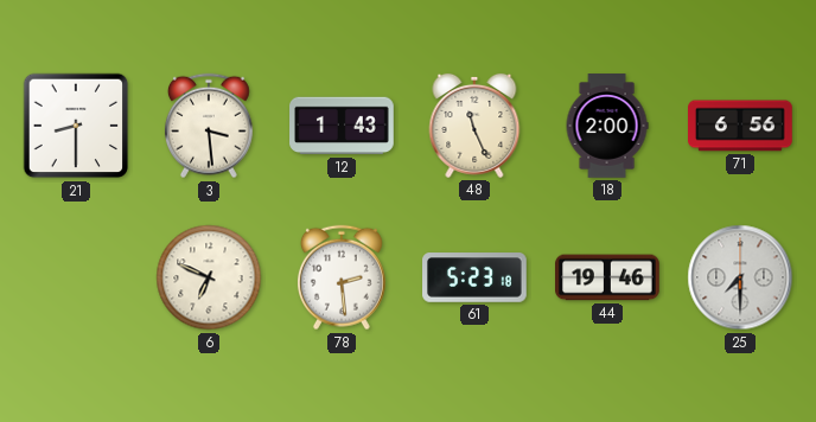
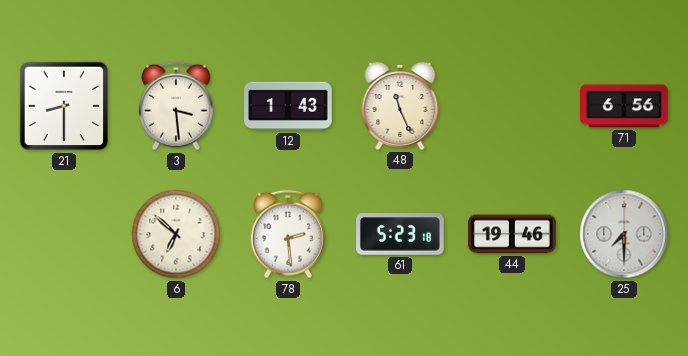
18: 2:00 -> none (607, 126)
6: 6:49 -> 6:52 (176, 234)
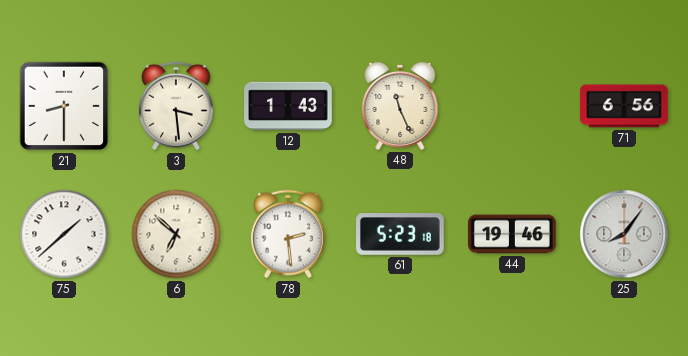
75: none -> 1:38 (64, 234)
25: 7:30 -> 8:06 (624, 234)
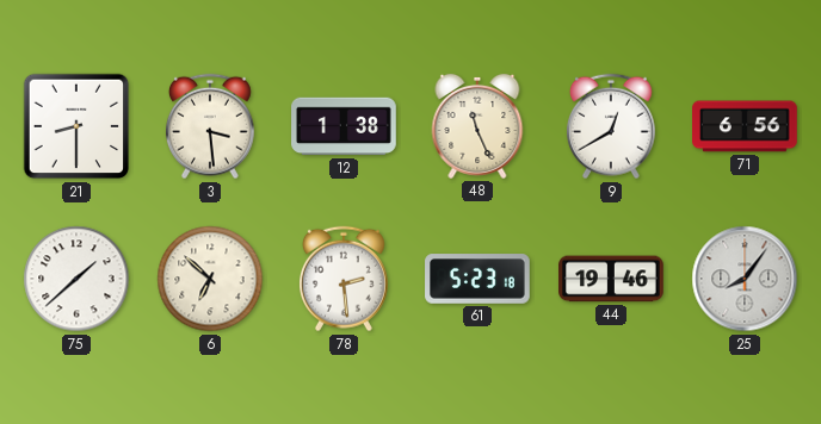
12: 1:43 -> 1:38 (344, 126)
9: none -> 12:40 (611, 126)
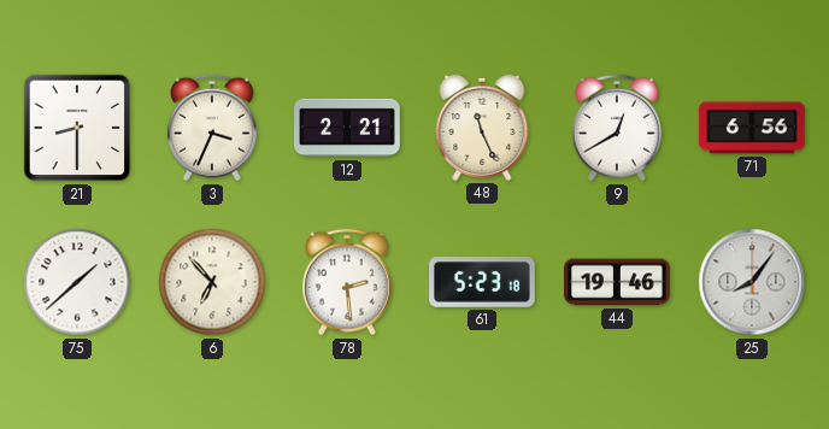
3: 3:29 -> 3:34 (212, 128)
12: 1:38 -> 2:21 (347, 128)
6: 6:52 -> 6:53 (212, 282)
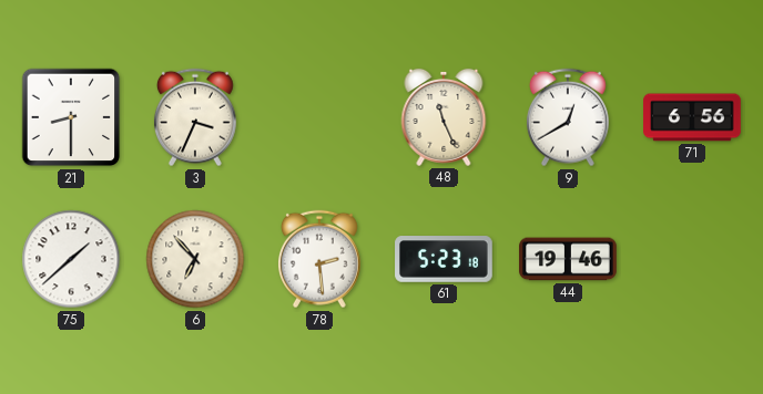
12: 2:21 -> none (347, 128)
25: 8:06 -> none (752, 282)
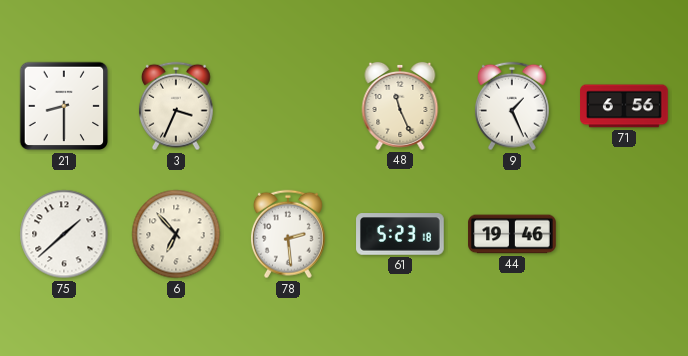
9: 12:40 -> 1:26 (512, 106)
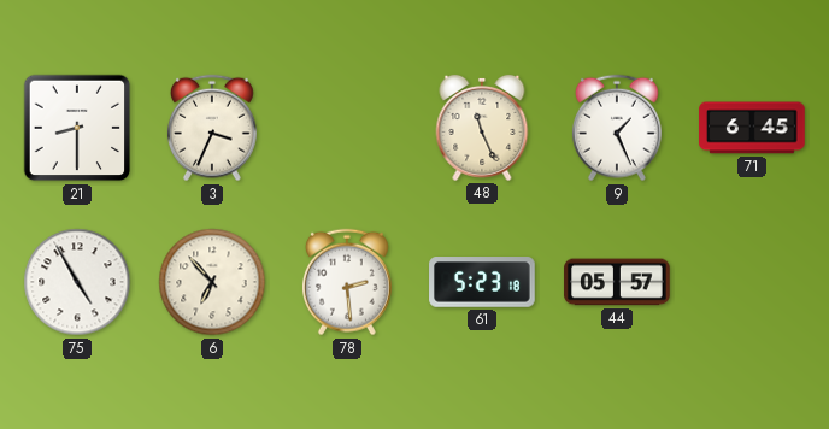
71: 6:56 -> 6:45 (752, 128)
75: 1:38 -> 4:55 (77, 282)
44: 19:46 -> 05:57 (617, 282)
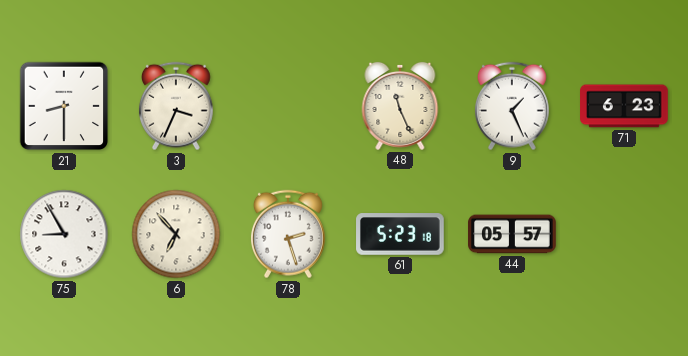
71: 6:45 -> 6:23 (624, 106)
75: 4:55 -> 8:55 (64, 234)
78: 2:29 -> 2:27 (288, 234)
